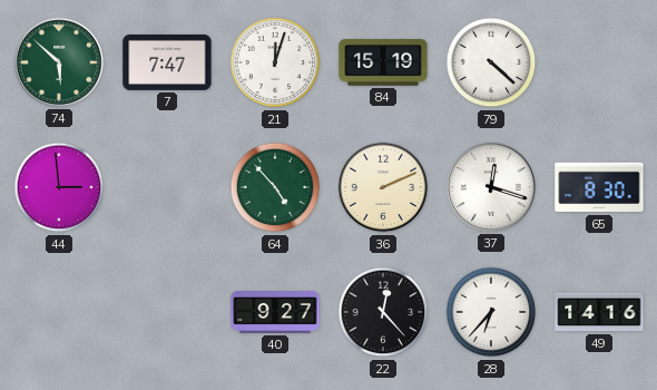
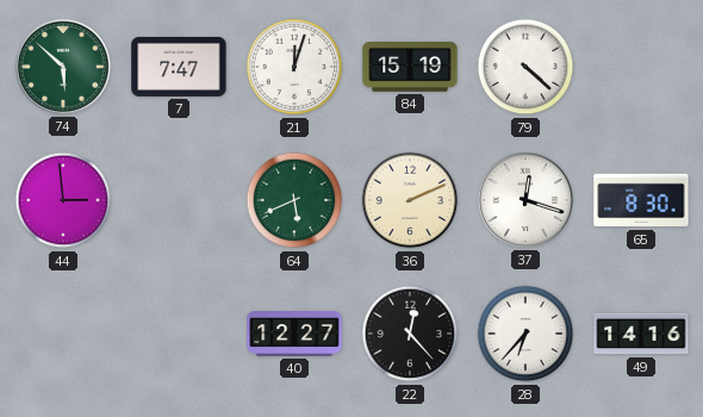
64: 4:53 -> 5:41 (294, 200)
40: 9:27 -> 12:27 (294, 335)
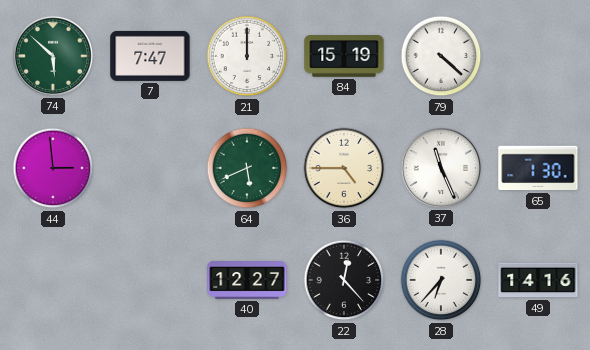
21: 12:03 -> 12:00 (247, 56)
36: 2:11 -> 4:45 (344, 168)
37: 12:18 -> 11:26 (441, 168)
65: 8:30 -> 1:30 (538, 168)
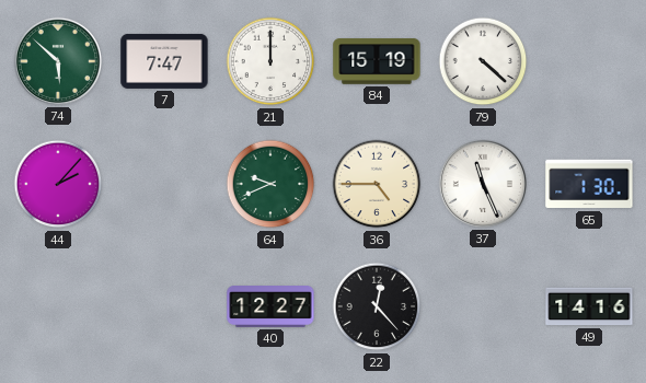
44: 2:59 -> 2:07 (58, 184)
64: 5:41 -> 9:41 (270, 184)
28: 6:37 -> none (441, 280)
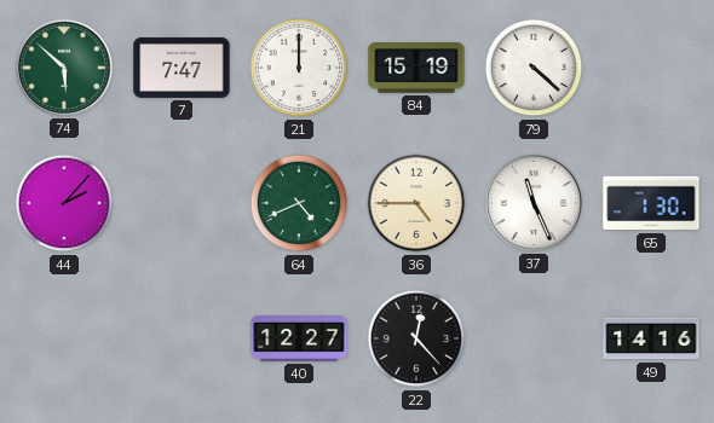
64: 9:41 -> 4:41 (299, 203)
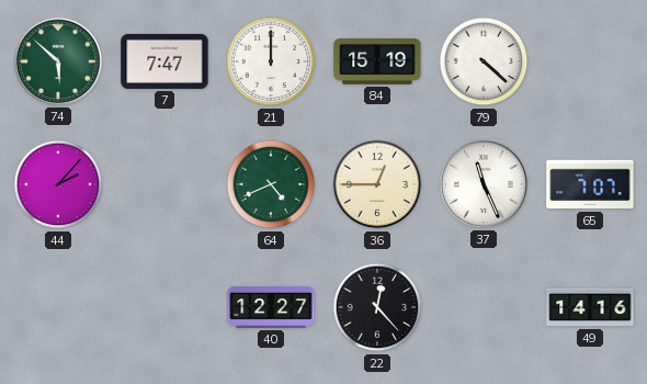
36: 4:45 -> 12:45 (377, 184)
65: 1:30 -> 7:07 (590, 184)
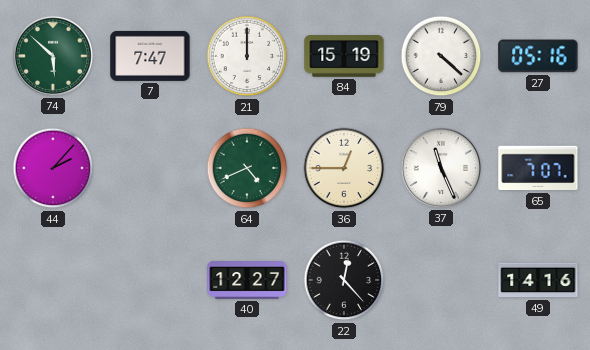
27: none -> 05:16 (538, 56)
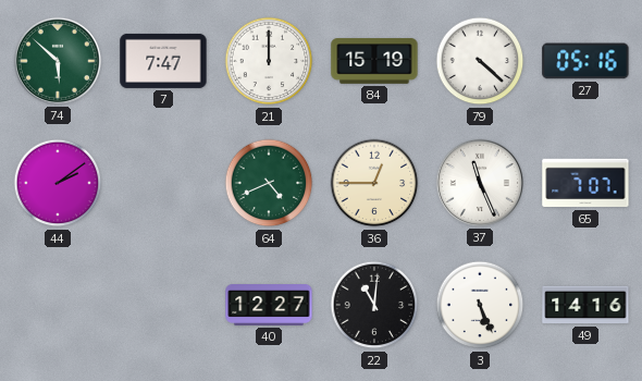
44: 2:07 -> 2:09 (58, 183)
22: 12:23 -> 11:01 (374, 305)
3: none -> 5:26 (480, 305)
